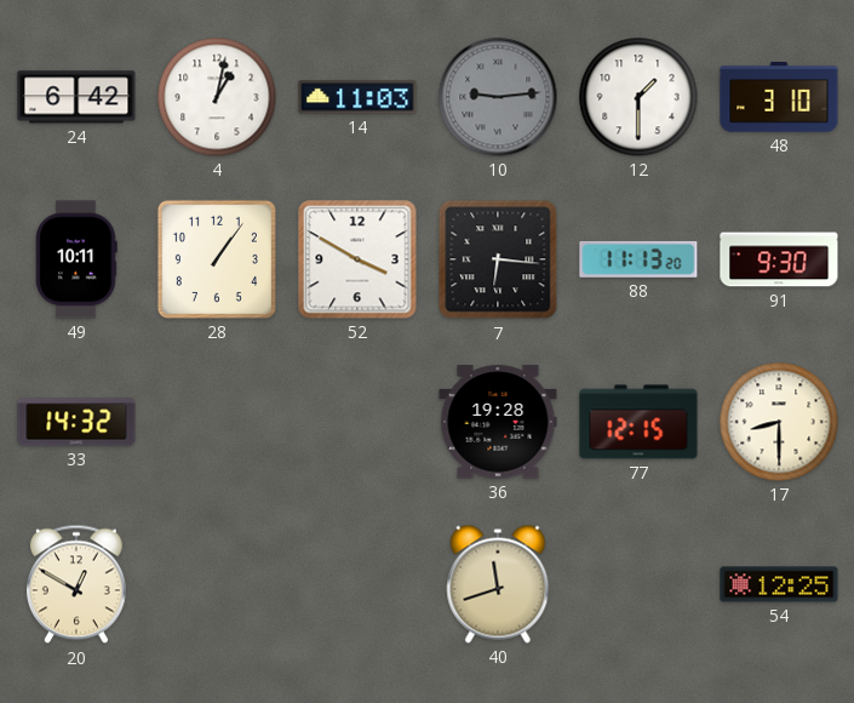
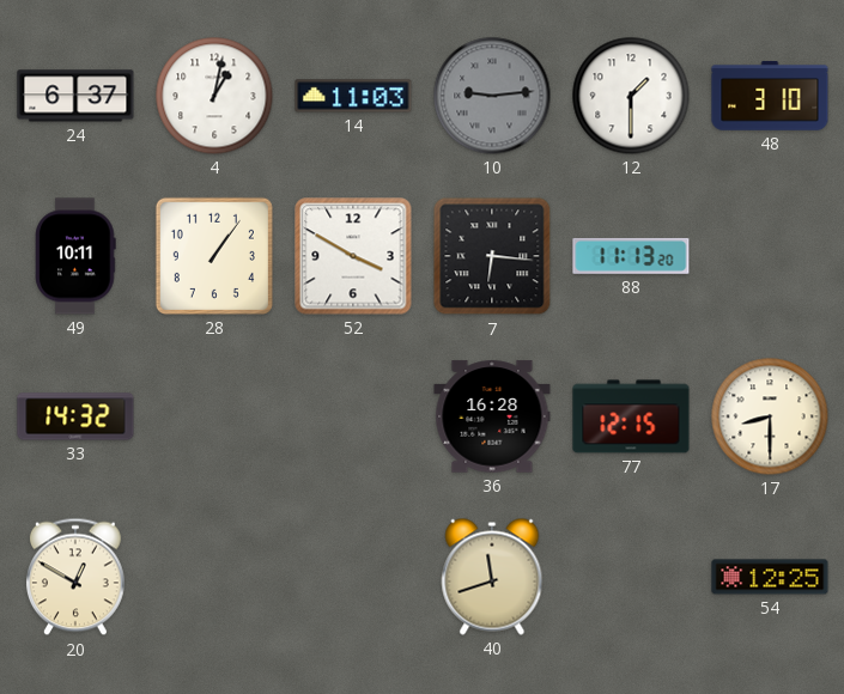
24: 6:42 -> 6:37 (75, 96)
91: 9:30 -> none (779, 259)
36: 19:28 -> 16:28 (492, 416)
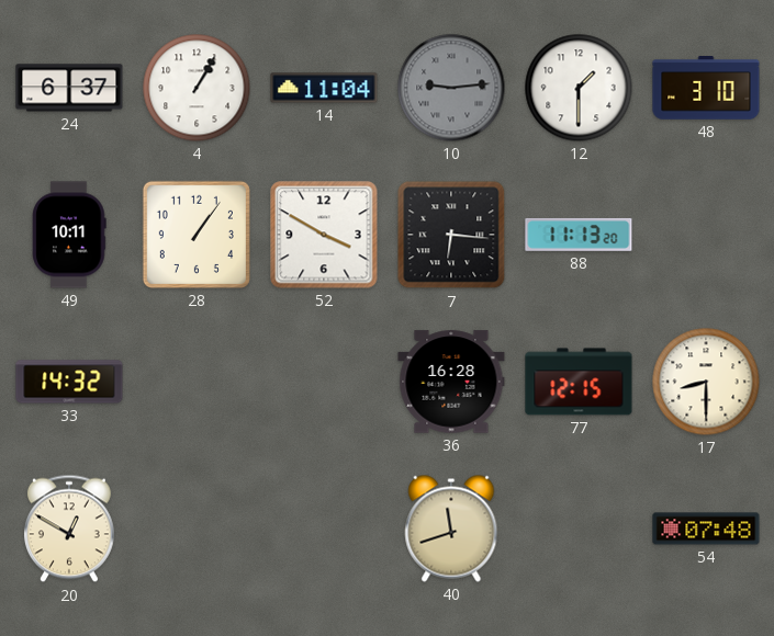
4: 1:02 -> 1:05 (197, 88)
14: 11:03 -> 11:04 (324, 88)
54: 12:25 -> 07:48 (706, 529)
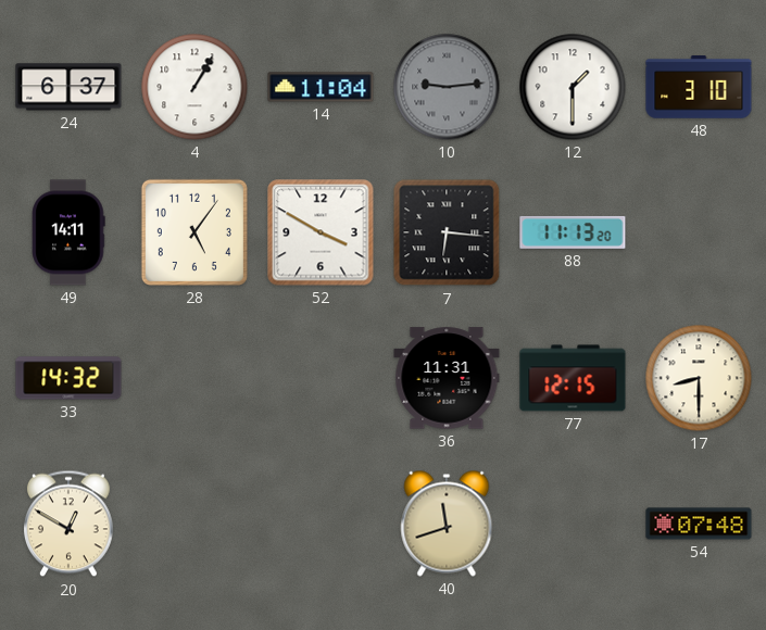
49: 10:11 -> 14:11 (68, 232)
28: 1:06 -> 5:06 (194, 232)
36: 16:28 -> 11:31 (447, 378)
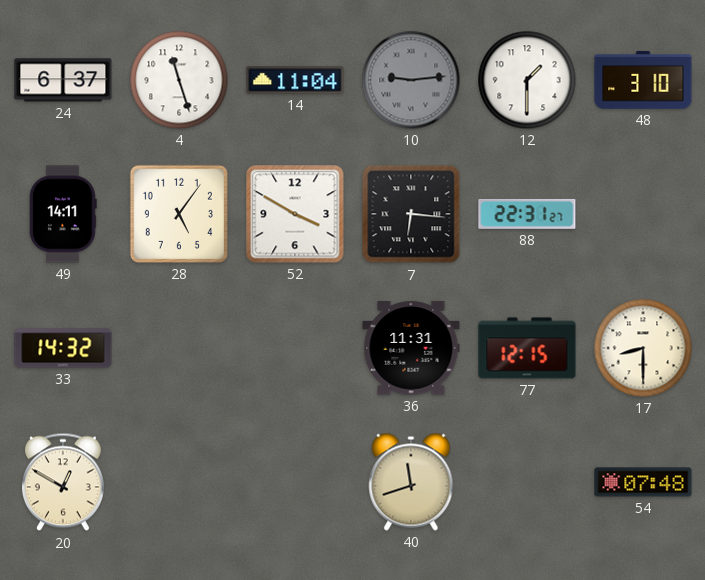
4: 1:05 -> 11:27 (179, 80)
88: 11:13 -> 22:31 (527, 214)
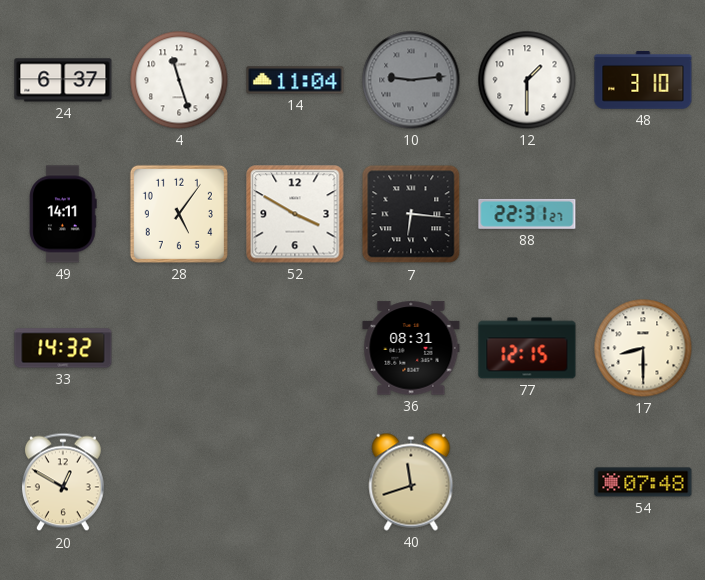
36: 11:31 -> 08:31 (411, 348)
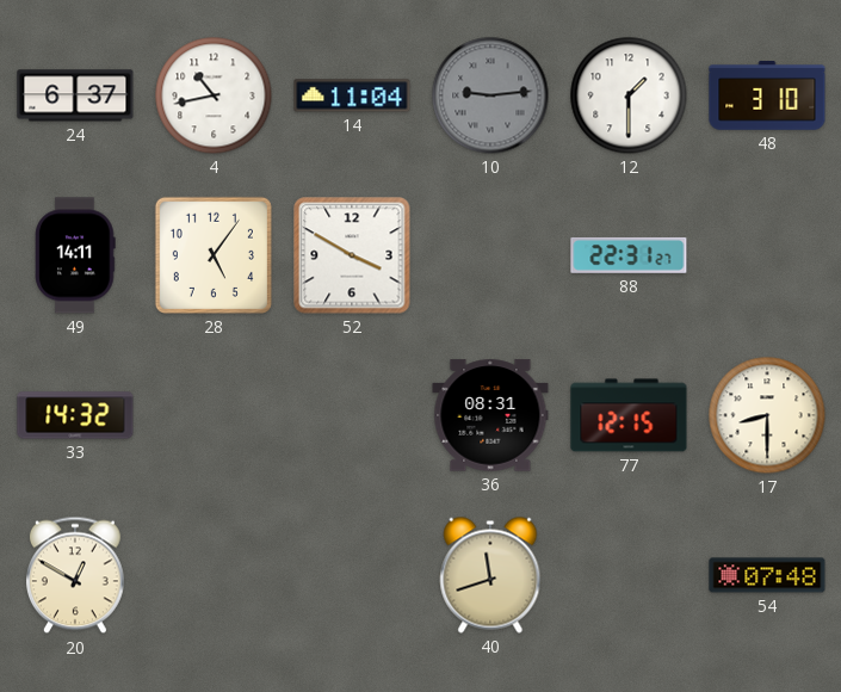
4: 11:27 -> 10:43 (214, 95)
7: 6:16 -> none (411, 214)
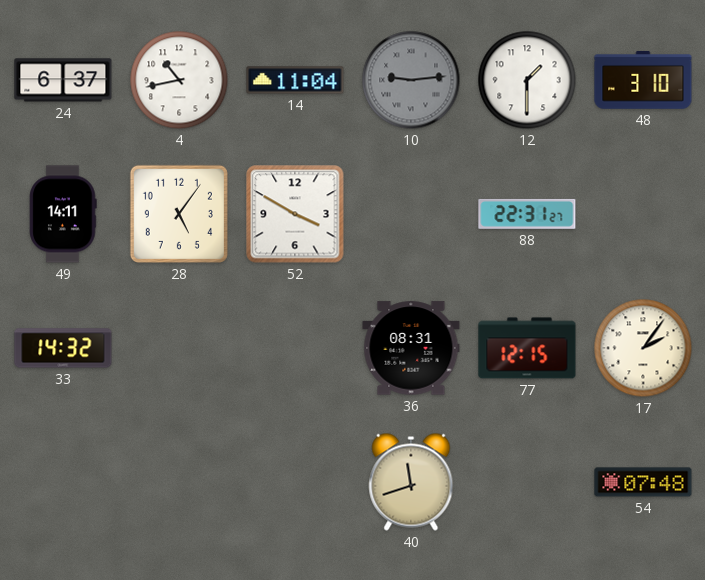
17: 8:30 -> 2:06 (643, 348)
20: 12:50 -> none (75, 575)
